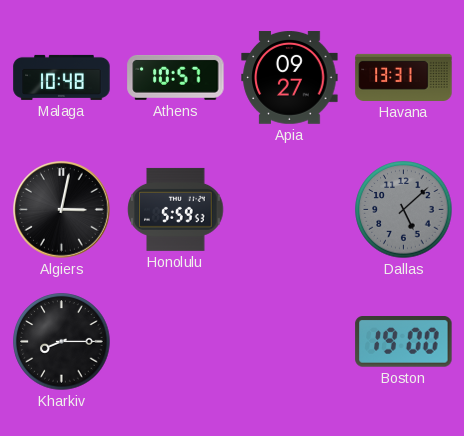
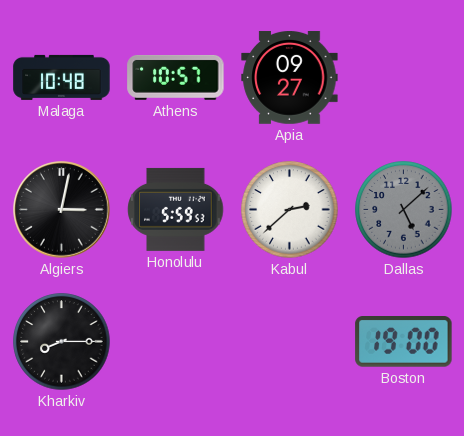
Havana: 13:31 -> none (404, 77)
Kabul: none -> 2:38 (290, 210)
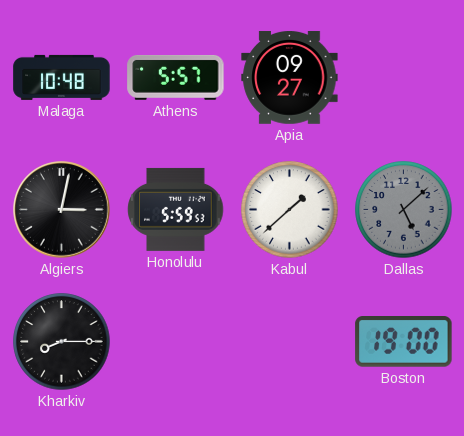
Athens: 10:57 -> 5:57 (176, 77)
Kabul: 2:38 -> 1:38 (290, 210)
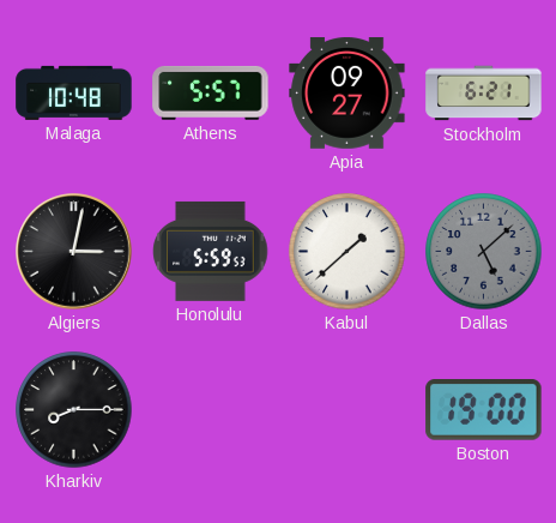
Stockholm: none -> 6:21 (484, 94)
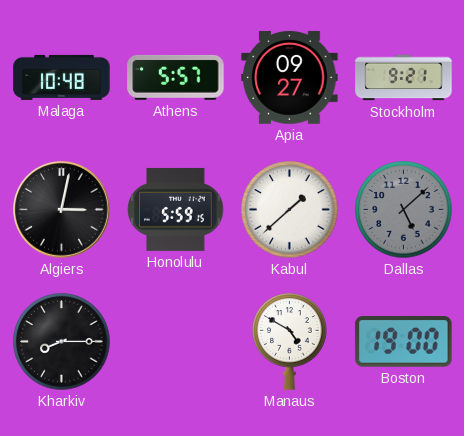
Stockholm: 6:21 -> 9:21 (404, 78)
Honolulu: 5:59:53 -> 5:59:15 (176, 209)
Manaus: none -> 4:50 (290, 342)
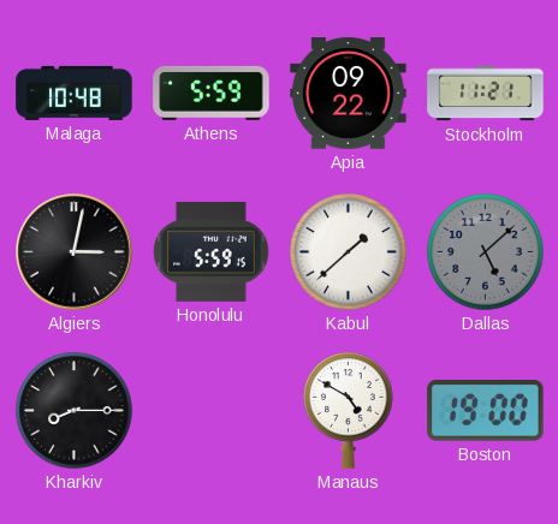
Athens: 5:57 -> 5:59 (212, 93)
Apia: 09:27 -> 09:22 (349, 94)
Stockholm: 9:21 -> 11:21 (486, 94)
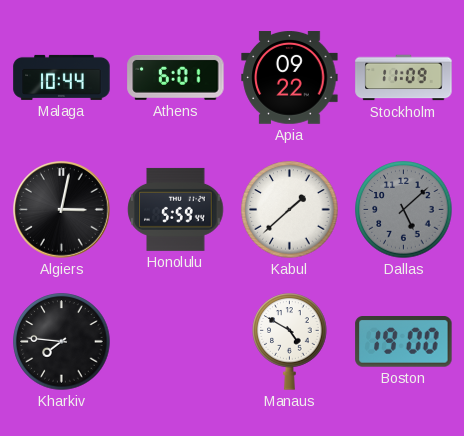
Malaga: 10:48 -> 10:44 (62, 77)
Athens: 5:59 -> 6:01 (176, 77)
Stockholm: 11:21 -> 11:09 (404, 78)
Honolulu: 5:59:15 -> 5:59:44 (176, 209)
Kharkiv: 8:15 -> 7:46 (62, 342)
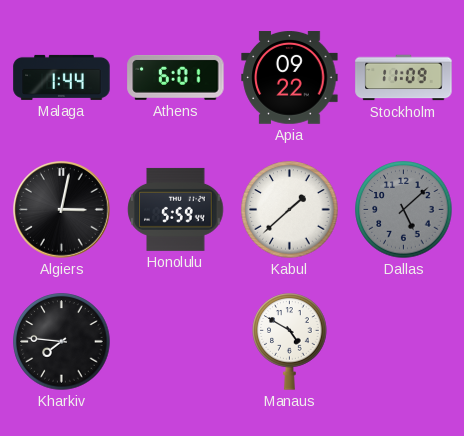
Malaga: 10:44 -> 1:44 (62, 77)
Boston: 19:00 -> none (404, 342)
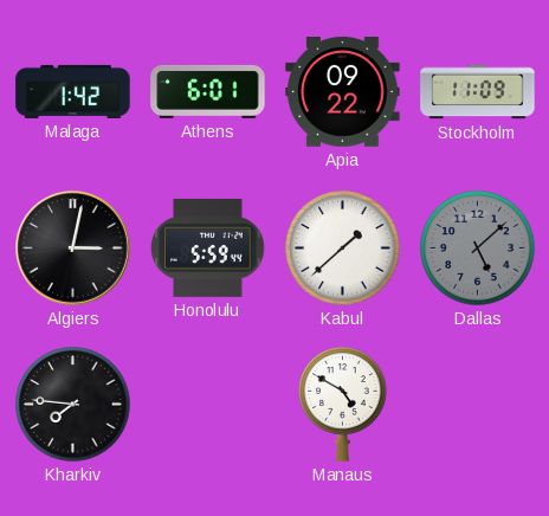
Malaga: 1:44 -> 1:42 (73, 91)
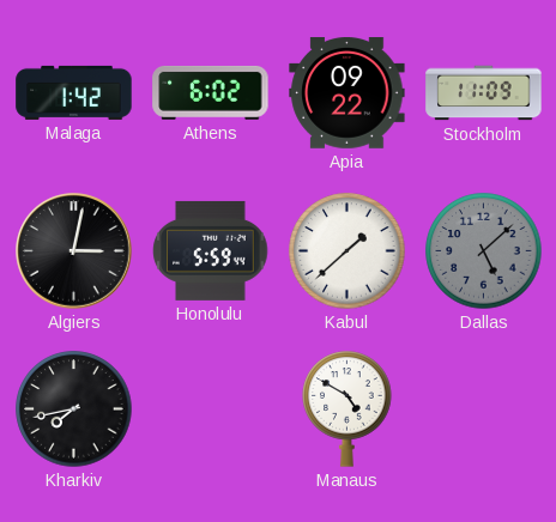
Athens: 6:01 -> 6:02 (211, 92)
Kharkiv: 7:46 -> 7:43 (74, 409)
